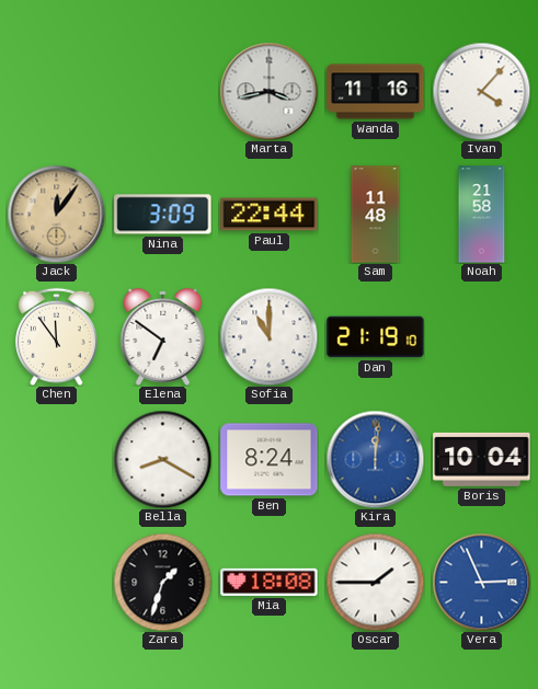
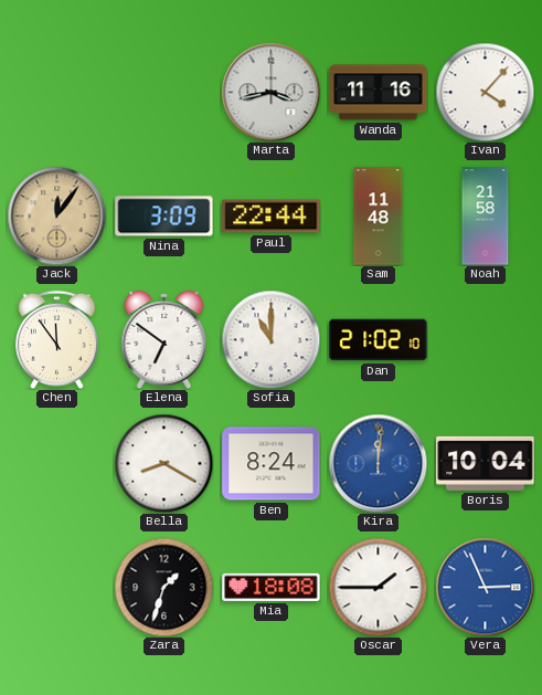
Dan: 21:19 -> 21:02 (379, 340)
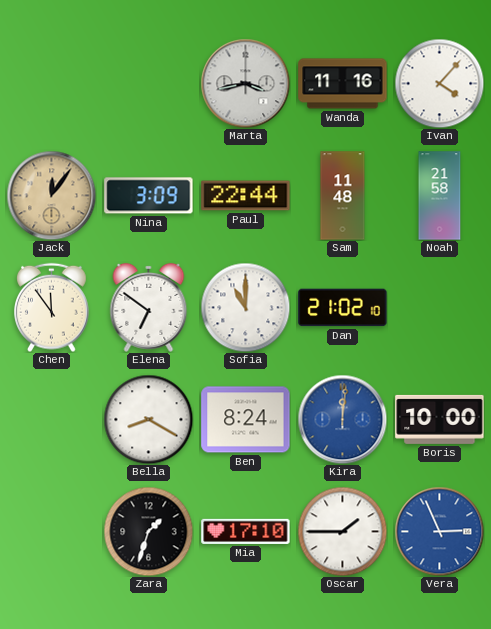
Boris: 10:04 -> 10:00 (440, 419)
Mia: 18:08 -> 17:10 (246, 531)
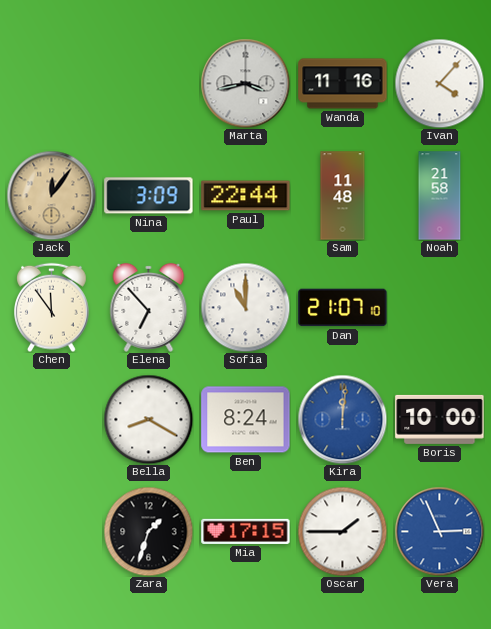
Elena: 6:51 -> 6:53 (149, 307)
Dan: 21:02 -> 21:07 (343, 308)
Mia: 17:10 -> 17:15 (246, 531)
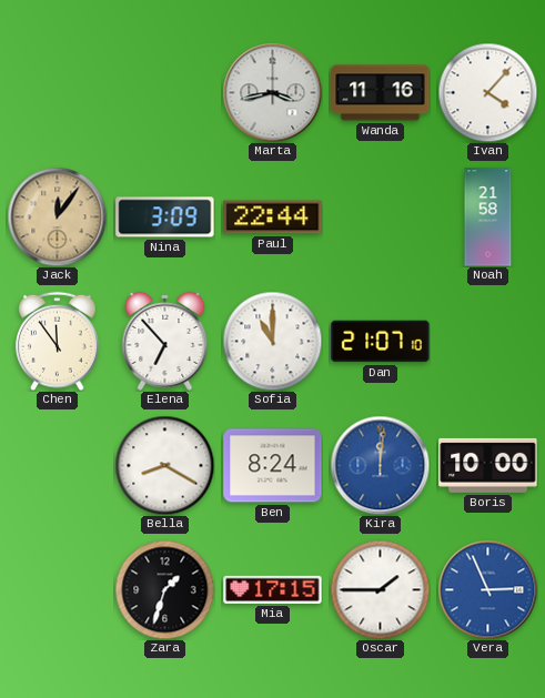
Sam: 11:48 -> none (343, 196)
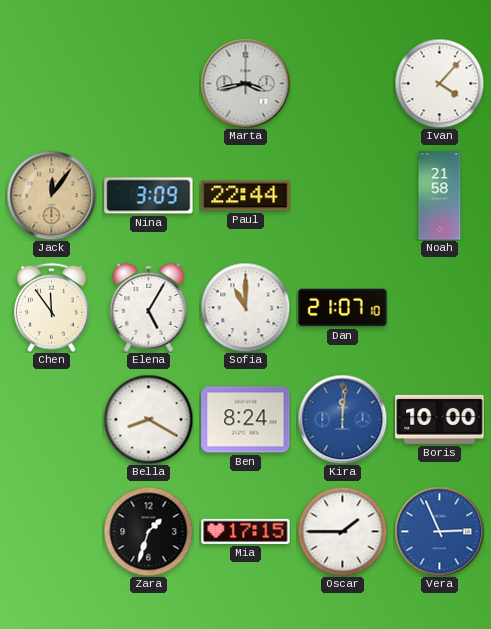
Wanda: 11:16 -> none (381, 93)
Elena: 6:53 -> 5:05 (149, 307)
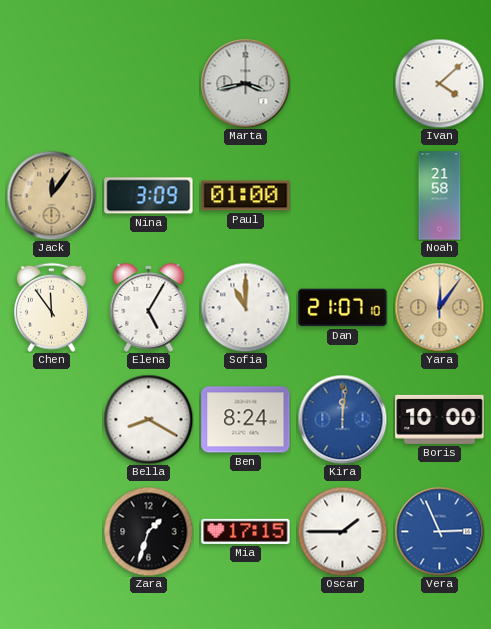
Ivan: 4:07 -> 4:08 (439, 83)
Paul: 22:44 -> 01:00 (246, 196)
Yara: none -> 12:06 (439, 307)
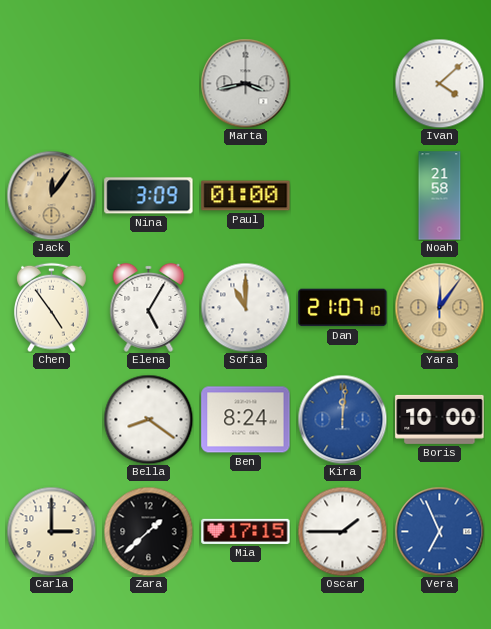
Chen: 11:54 -> 4:54 (52, 307)
Bella: 8:20 -> 8:21 (148, 419)
Carla: none -> 3:00 (51, 531)
Zara: 1:33 -> 1:38 (148, 531)
Vera: 2:56 -> 6:56 (439, 531)
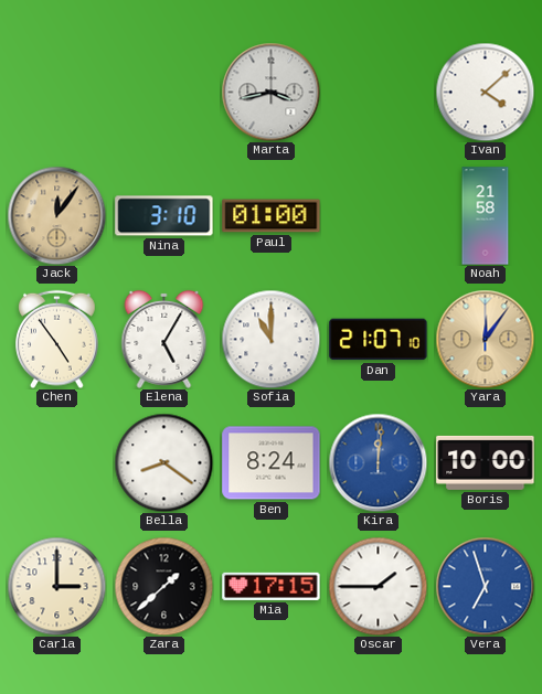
Nina: 3:09 -> 3:10 (164, 216)
Vera: 6:56 -> 6:57 (485, 586)
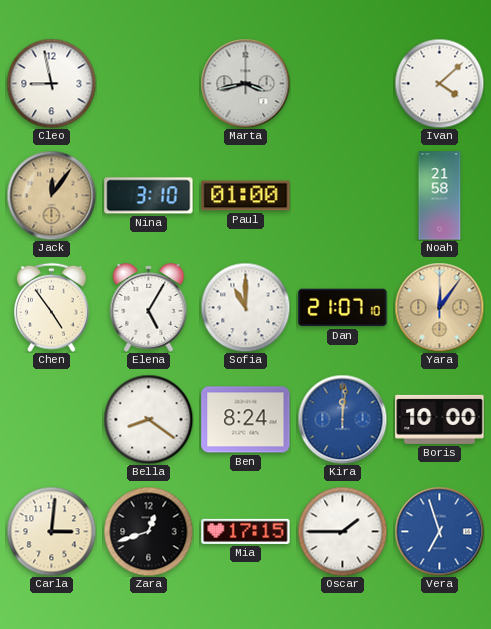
Cleo: none -> 8:58 (51, 83)
Carla: 3:00 -> 3:01 (51, 531)
Zara: 1:38 -> 12:42 (148, 531)
